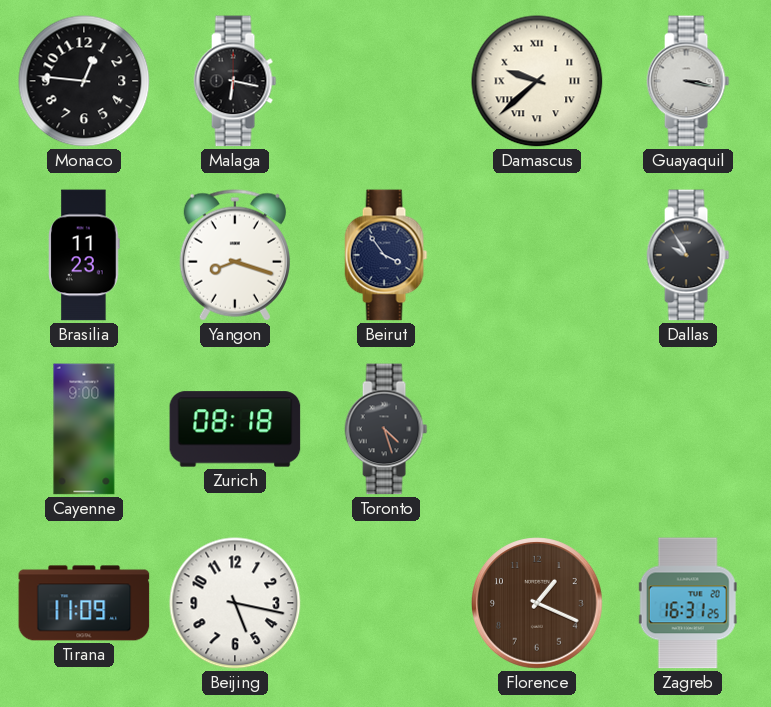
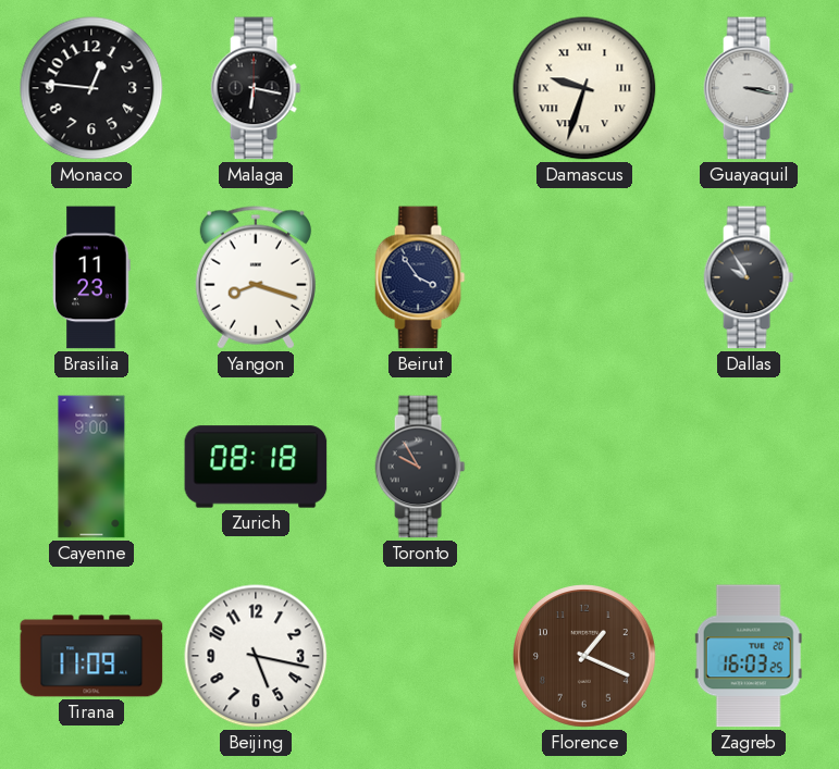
Damascus: 9:38 -> 9:33 (584, 88)
Toronto: 4:27 -> 9:55 (420, 467)
Zagreb: 16:31 -> 16:03 (749, 656)
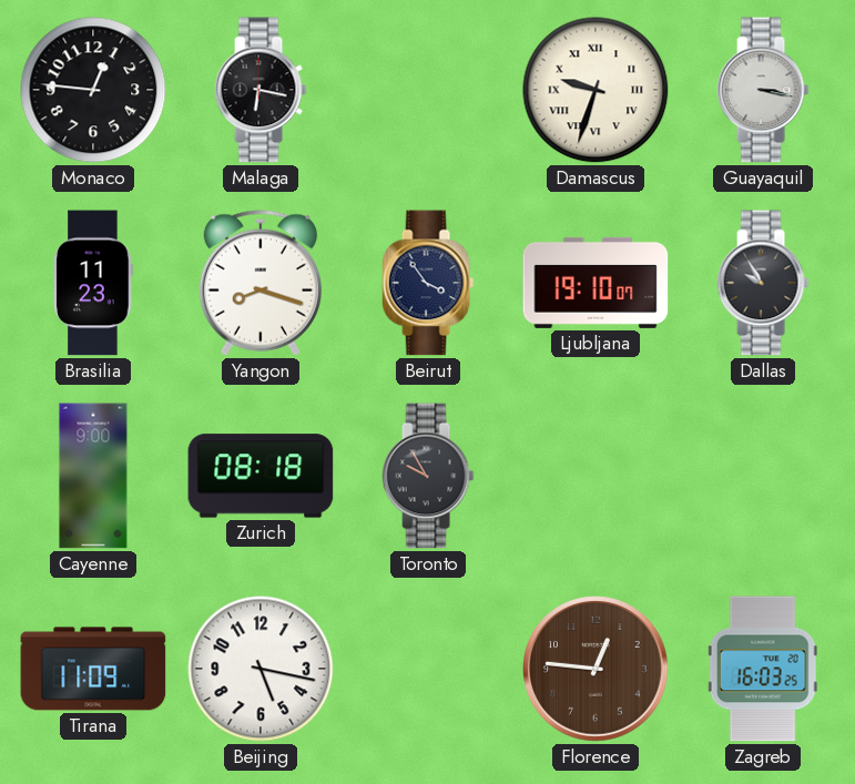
Ljubljana: none -> 19:10 (596, 283)
Florence: 1:19 -> 12:46 (596, 669)
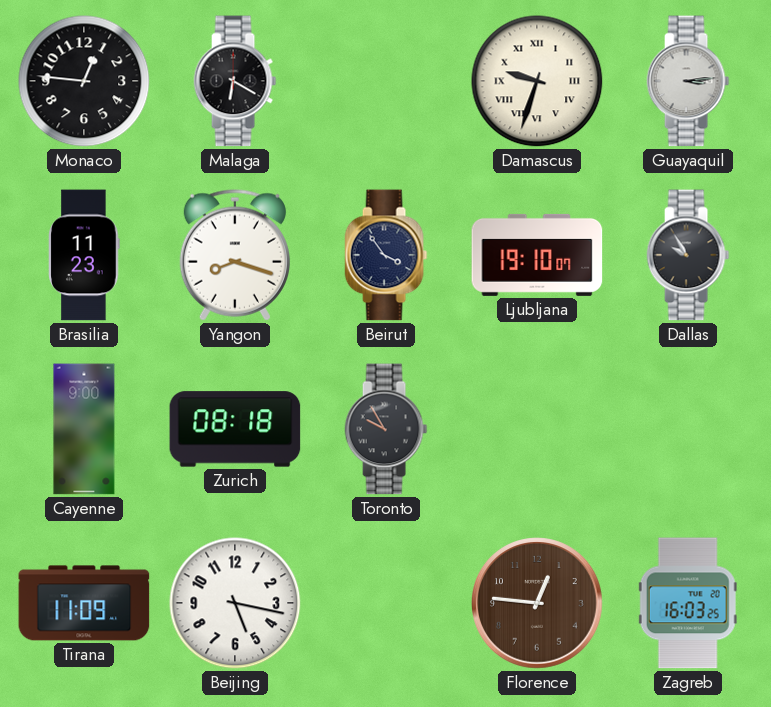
Malaga: 6:17 -> 6:20 (235, 81)
Guayaquil: 3:17 -> 3:14 (688, 81)
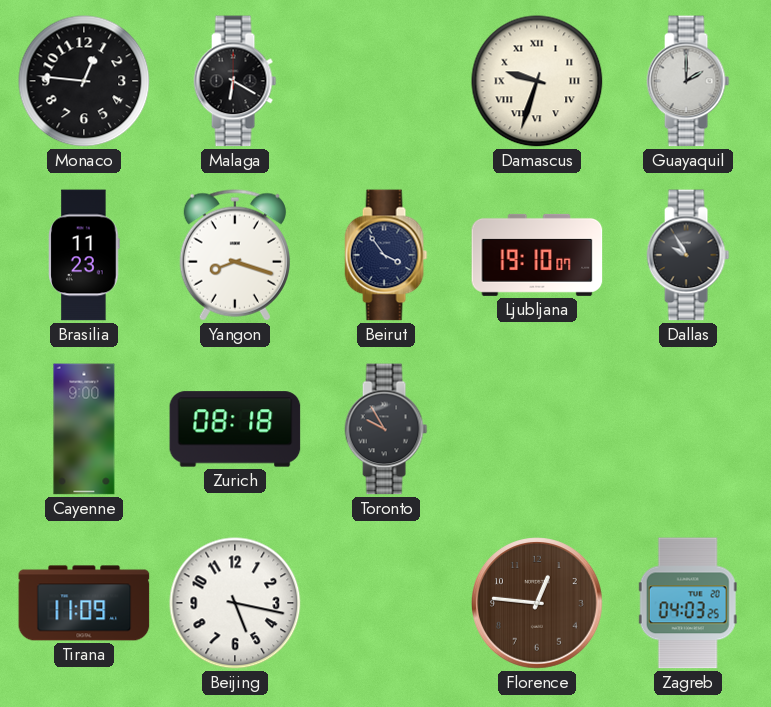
Guayaquil: 3:14 -> 2:00 (688, 81)
Zagreb: 16:03 -> 04:03 (688, 603)
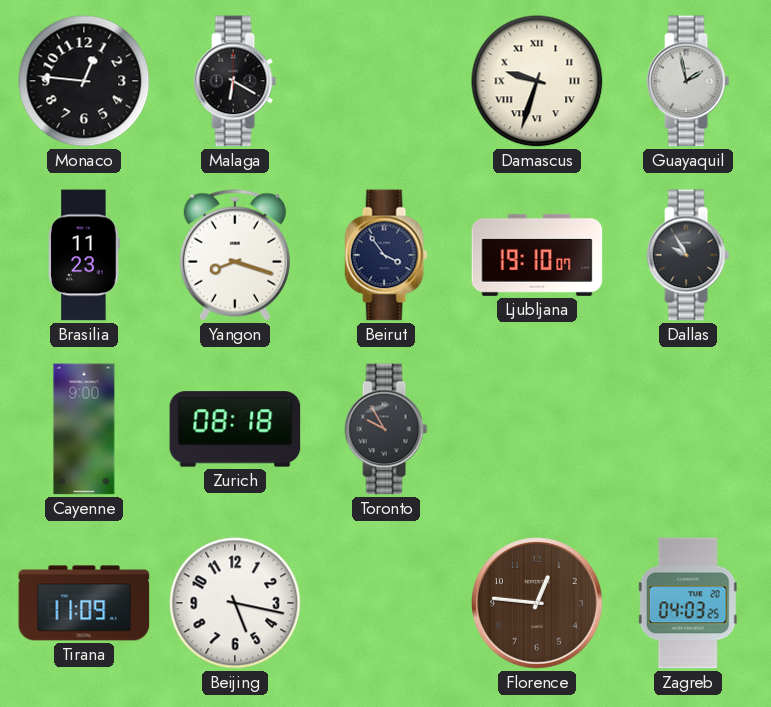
Guayaquil: 2:00 -> 1:58 (688, 81)
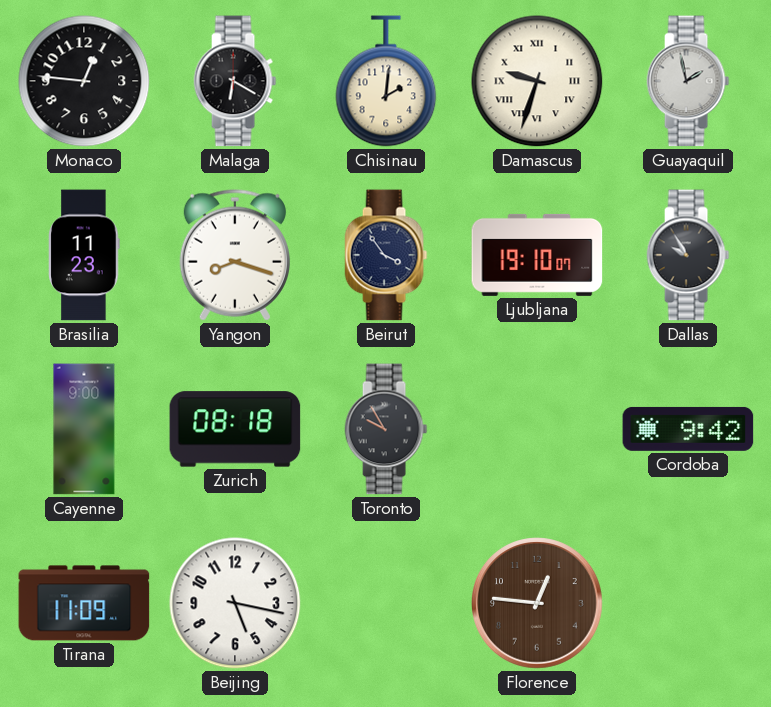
Chisinau: none -> 2:01 (386, 81)
Cordoba: none -> 9:42 (688, 429)
Zagreb: 04:03 -> none (688, 603)
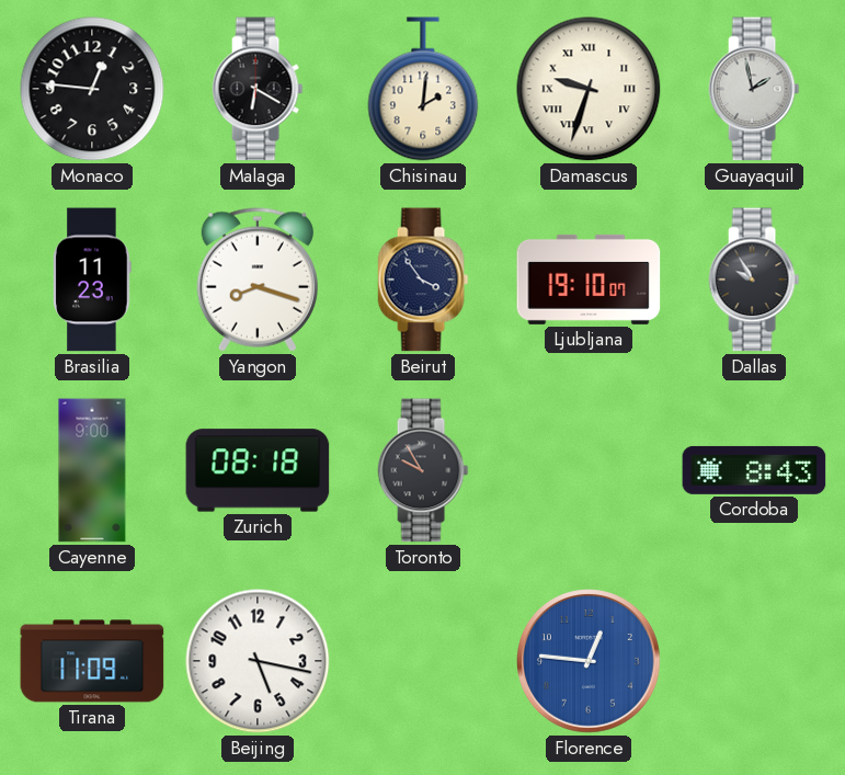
Cordoba: 9:42 -> 8:43 (754, 470)
Florence dial: brown -> blue (589, 661)
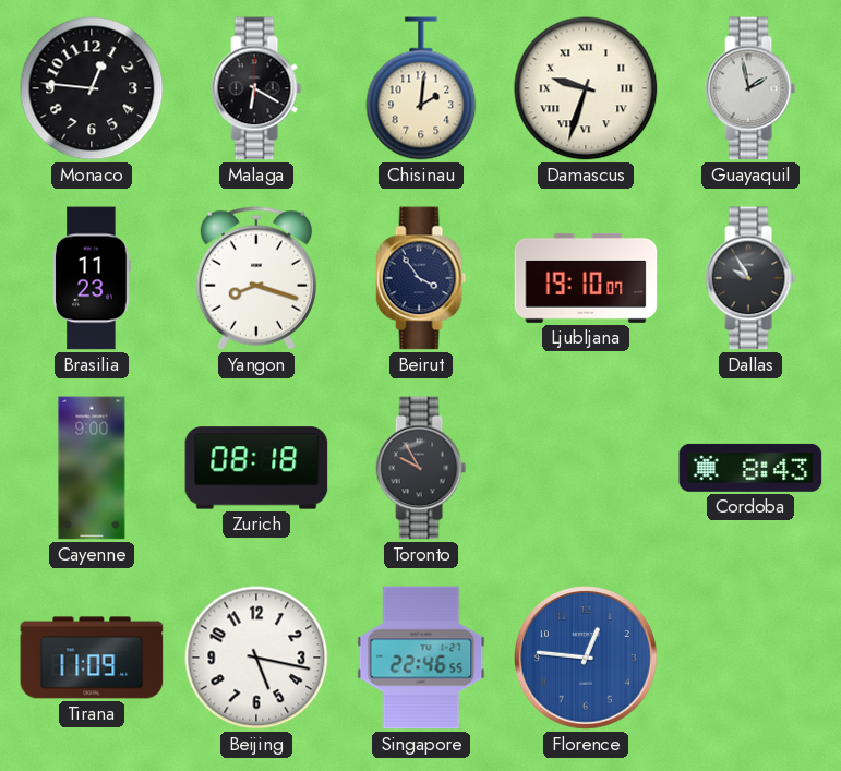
Singapore: none -> 22:46 (421, 658)
